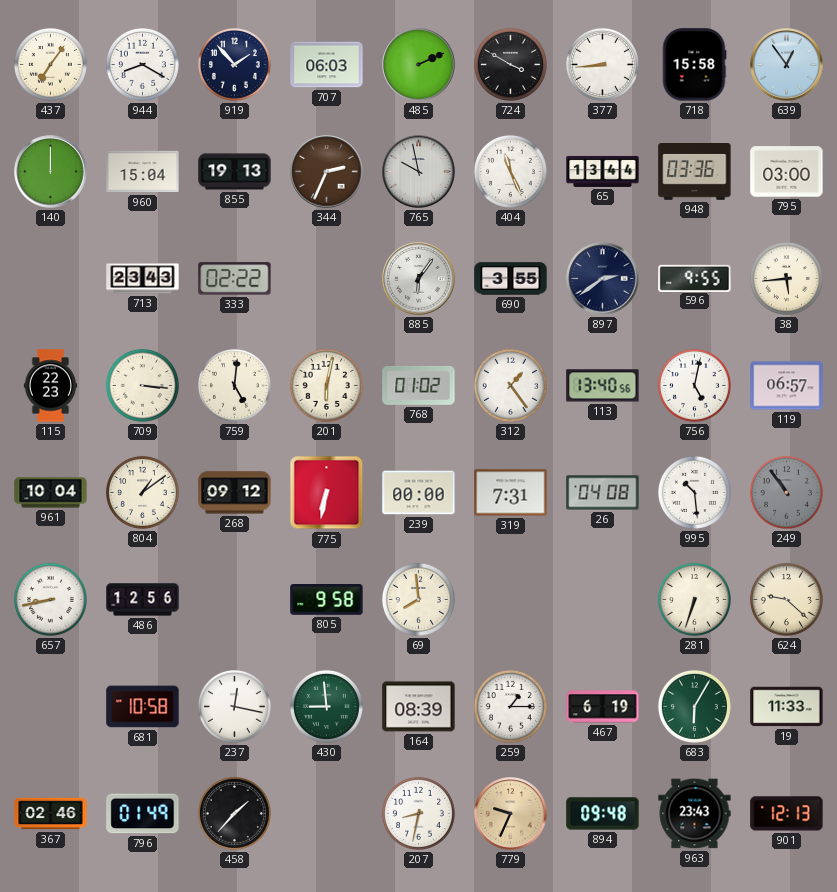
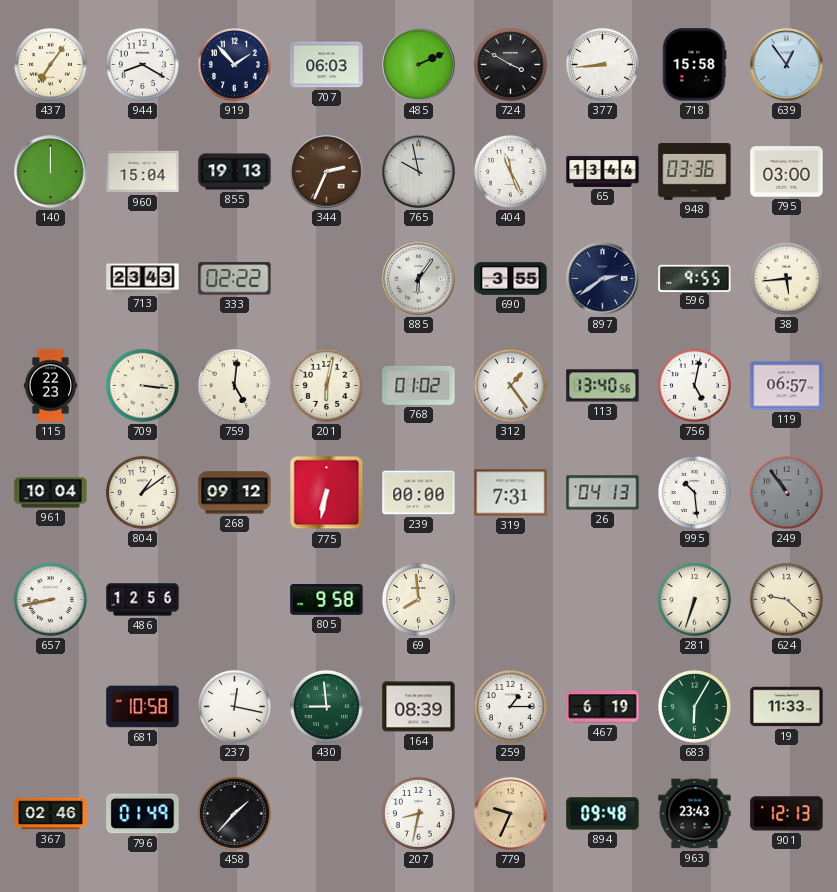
26: 04:08 -> 04:13 (603, 493)
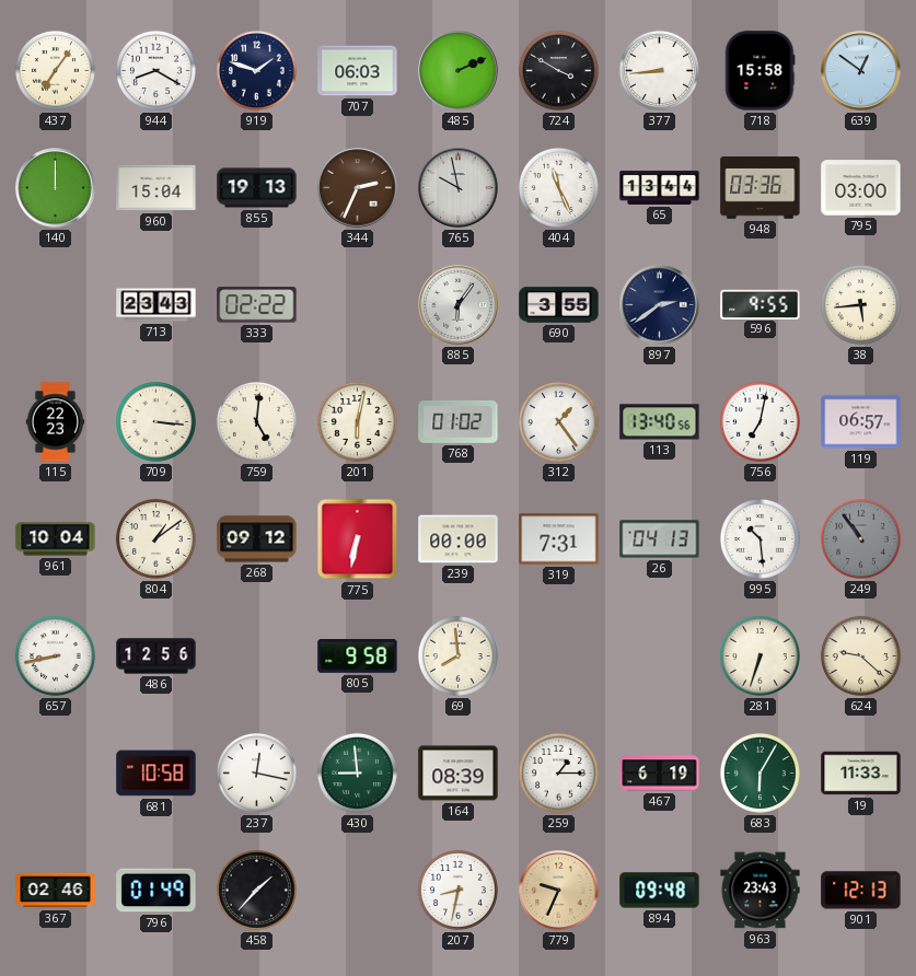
919: 1:53 -> 1:48 (256, 70)
639: 12:54 -> 12:51 (861, 71)
756: 5:02 -> 7:02 (760, 421)
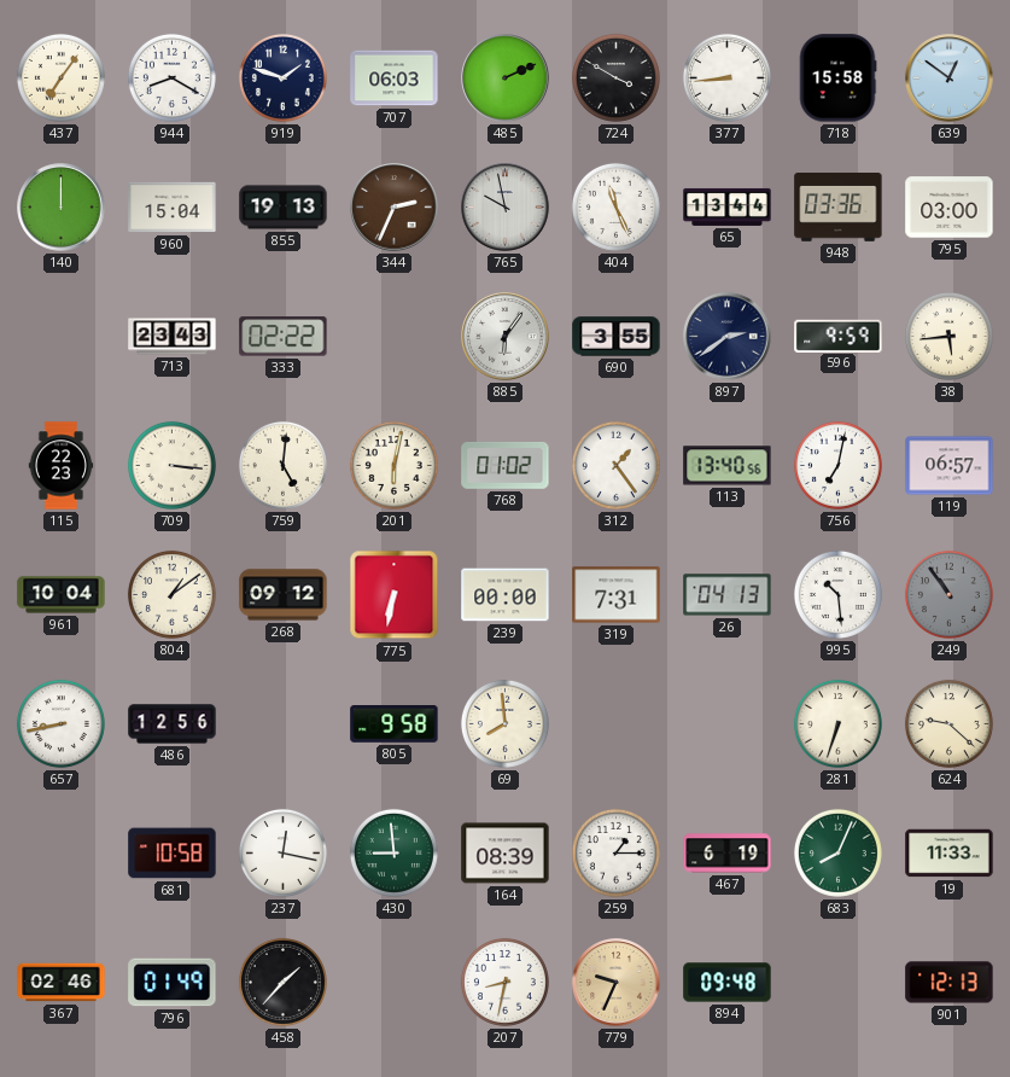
596: 9:55 -> 9:59 (839, 336)
683: 6:05 -> 8:04 (837, 852)
963: 23:43 -> none (761, 891)
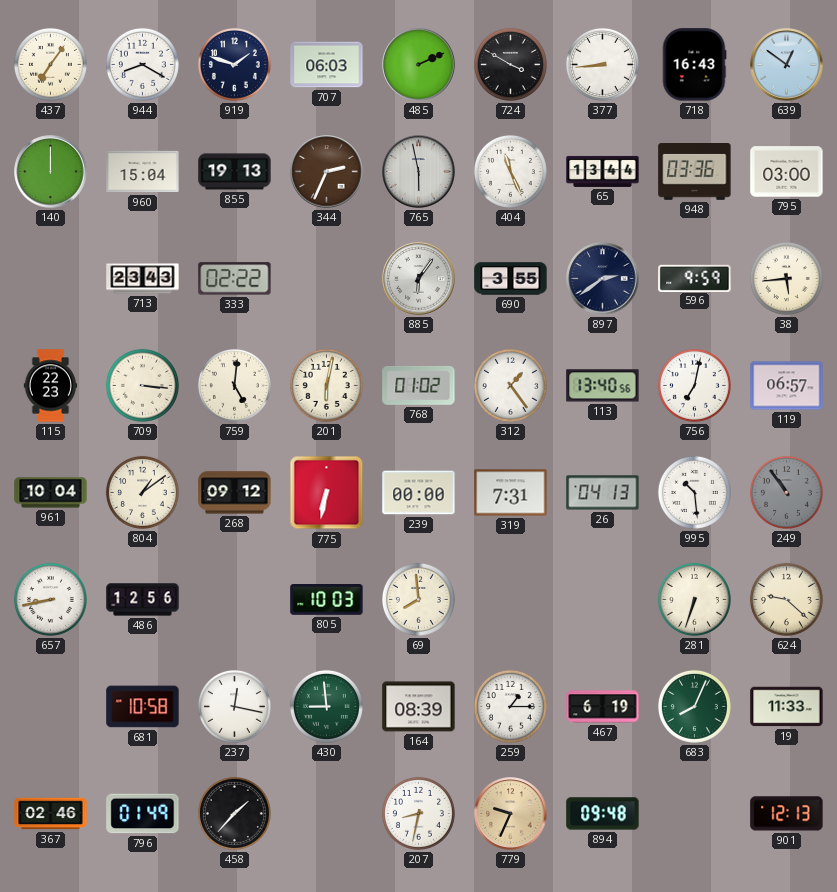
718: 15:58 -> 16:43 (694, 65)
765: 9:58 -> 5:58 (419, 172)
805: 9:58 -> 10:03 (327, 600)
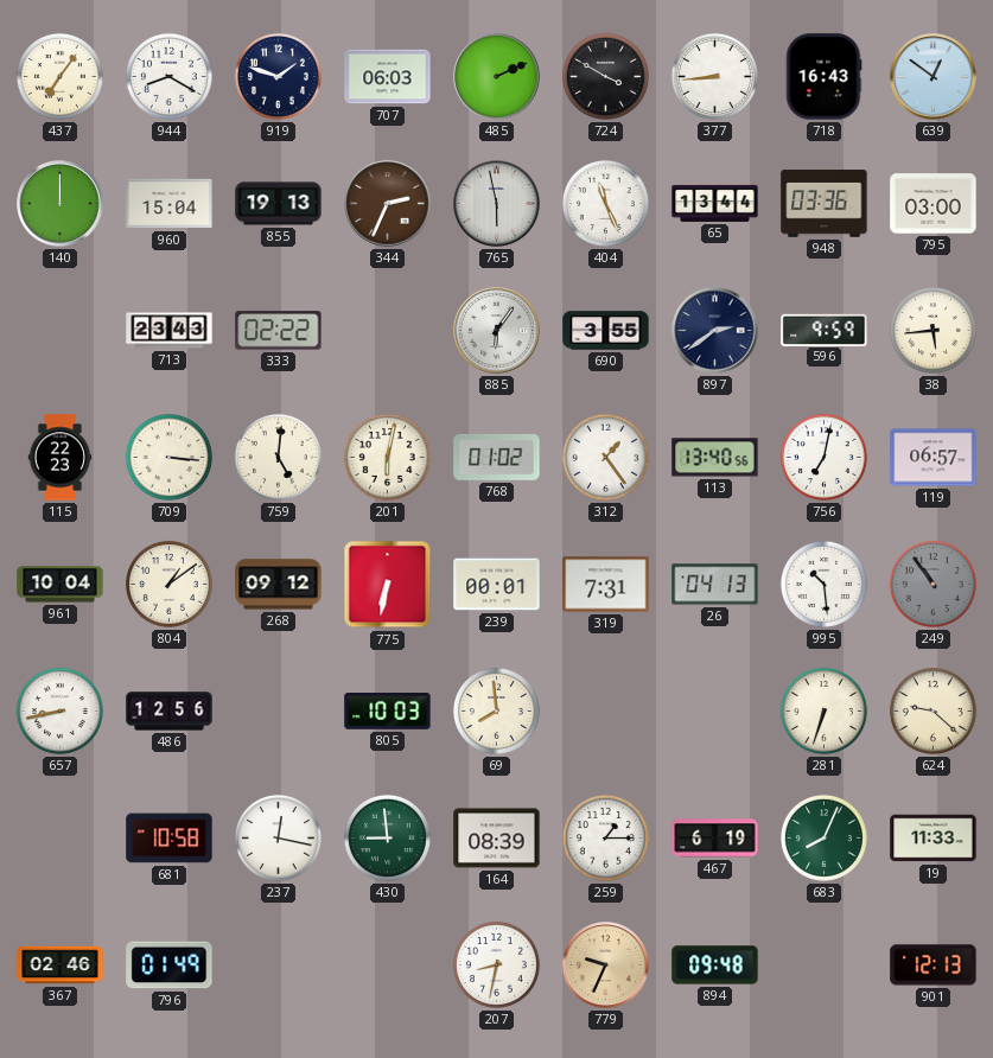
239: 00:00 -> 00:01 (497, 585)
458: 1:37 -> none (234, 813)
